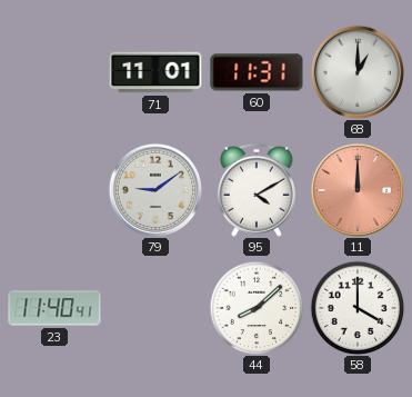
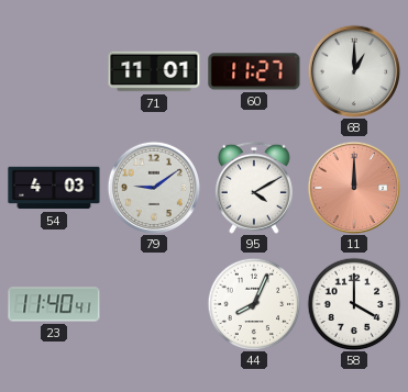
60: 11:31 -> 11:27 (254, 71)
54: none -> 4:03 (54, 188)
44: 8:08 -> 8:04 (254, 304)
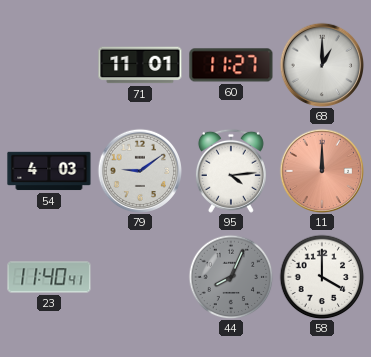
95: 4:10 -> 4:14 (231, 171)
44 dial: white -> grey (231, 277)
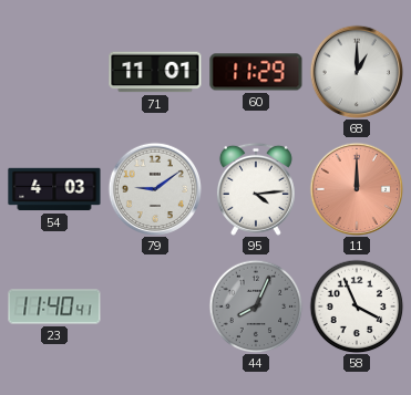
60: 11:27 -> 11:29 (256, 72)
58: 4:00 -> 3:56 (357, 306)
